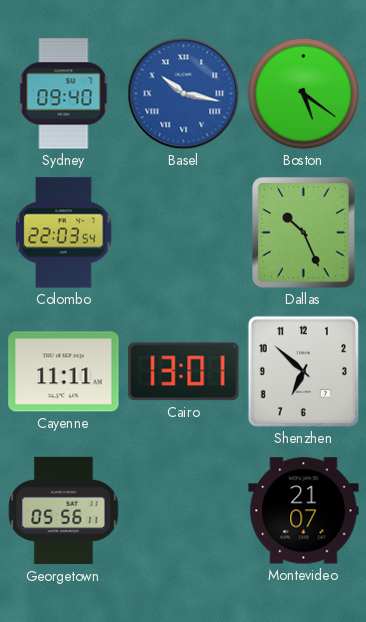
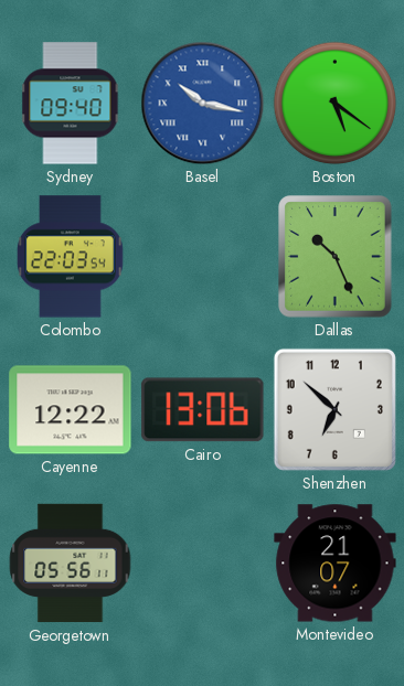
Cayenne: 11:11 -> 12:22 (71, 410)
Cairo: 13:01 -> 13:06 (203, 410)
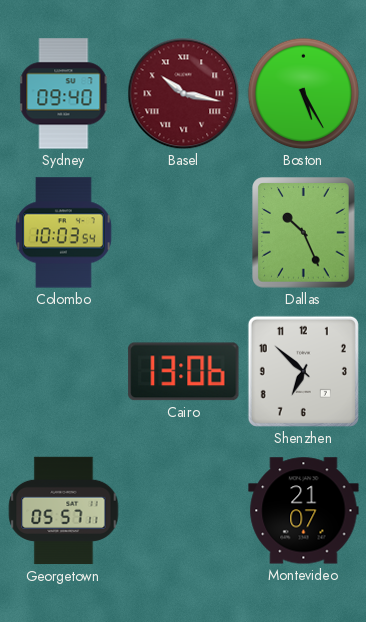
Basel dial: blue -> burgundy (184, 94)
Boston: 5:21 -> 5:25 (304, 94)
Colombo: 22:03 -> 10:03 (63, 233)
Cayenne: 12:22 -> none (71, 410)
Georgetown: 05:56 -> 05:57 (64, 511)
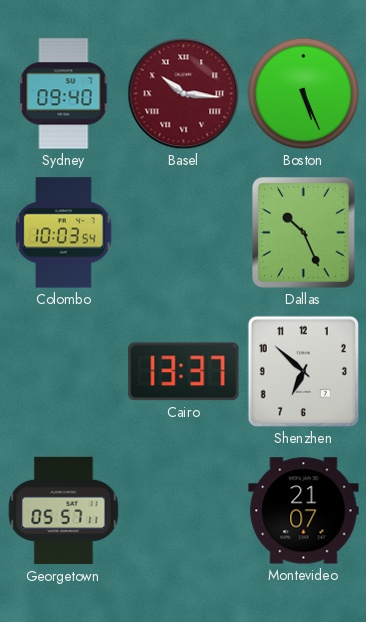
Basel: 10:17 -> 10:16 (184, 94)
Boston: 5:25 -> 5:26 (304, 94)
Cairo: 13:06 -> 13:37 (184, 372)
